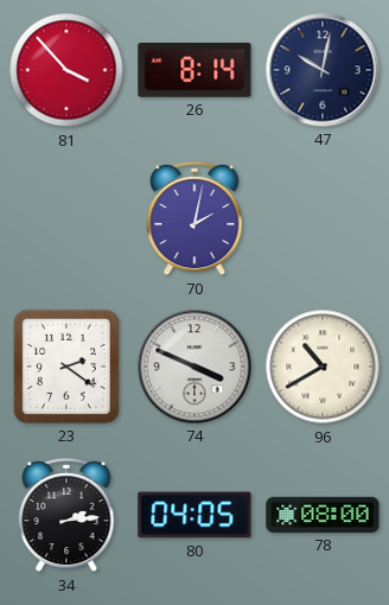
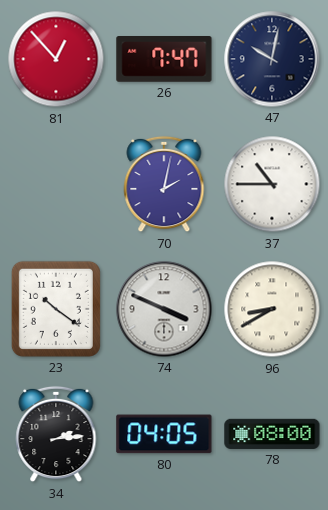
81: 3:53 -> 12:53 (56, 59)
26: 8:14 -> 7:47 (164, 59)
37: none -> 10:45 (272, 184)
23: 2:21 -> 10:21 (56, 309)
96: 10:40 -> 8:40 (272, 309)
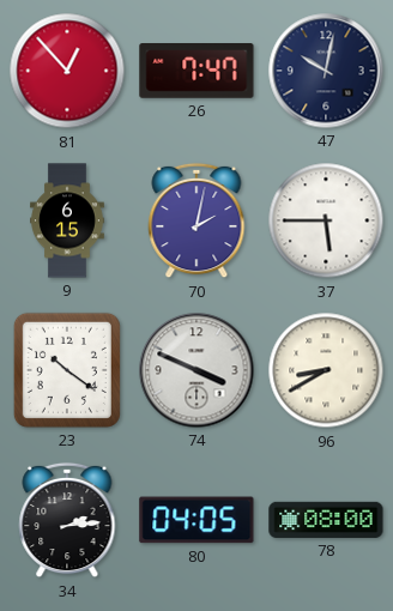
9: none -> 6:15 (68, 220)
37: 10:45 -> 5:45 (326, 220)
